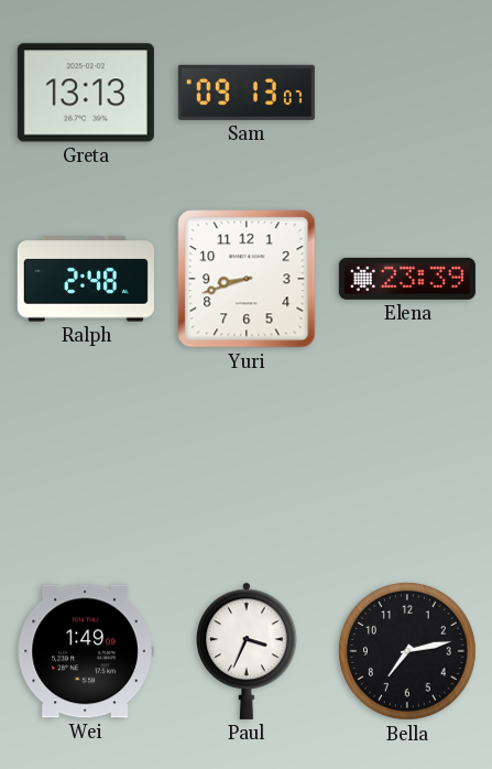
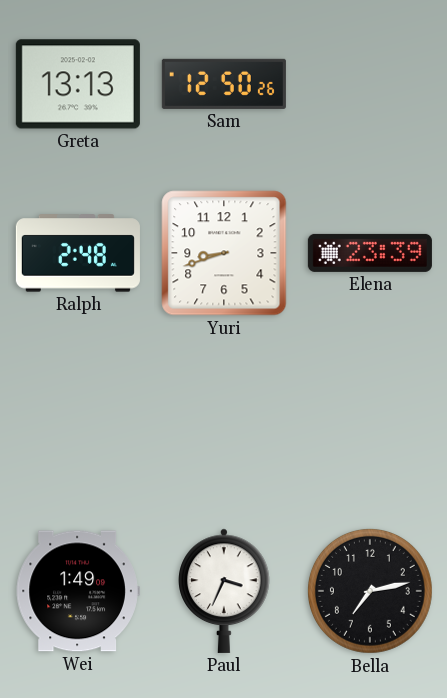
Sam: 09:13 -> 12:50 (224, 84)
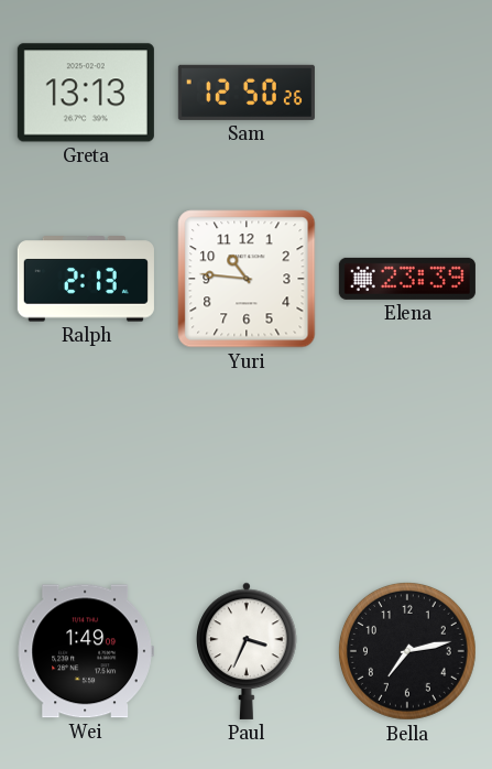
Ralph: 2:48 -> 2:13 (86, 279)
Yuri: 8:42 -> 10:46 (247, 279)
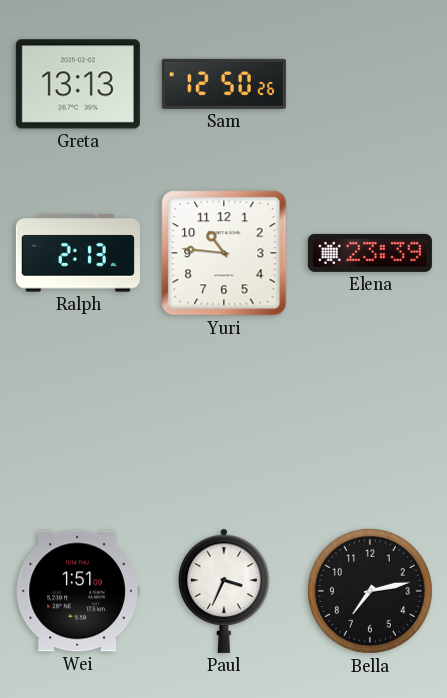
Wei: 1:49 -> 1:51 (78, 591)
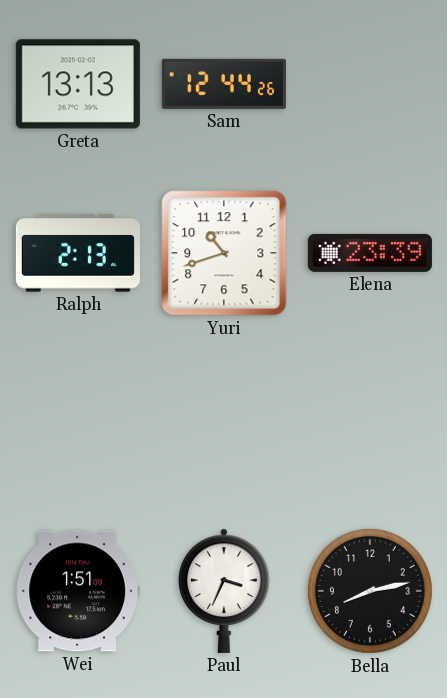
Sam: 12:50 -> 12:44 (224, 84)
Yuri: 10:46 -> 10:42 (224, 253)
Bella: 7:13 -> 8:13 (370, 591)
